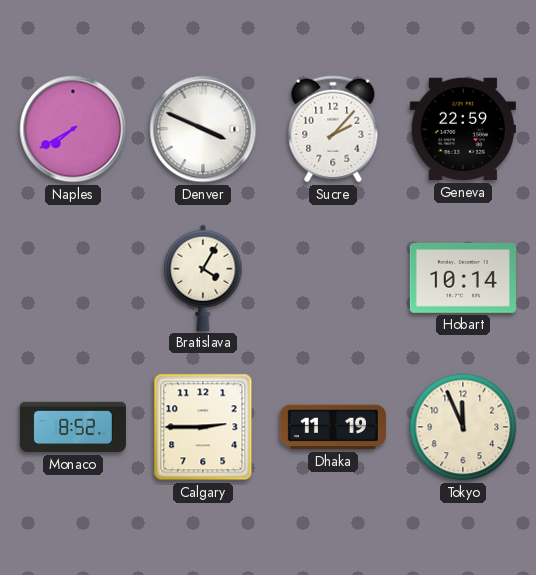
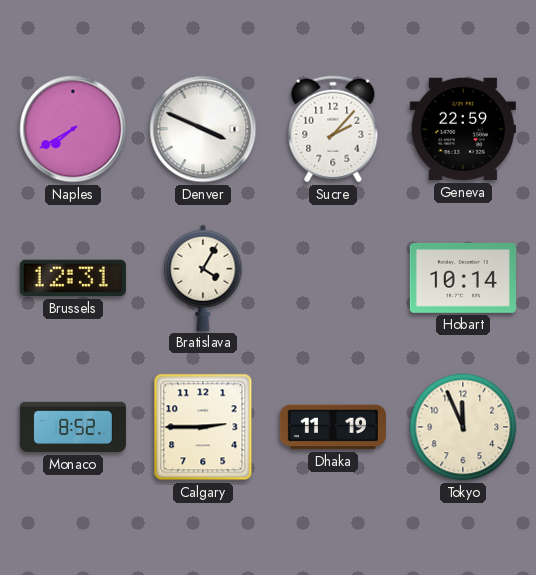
Brussels: none -> 12:31 (73, 278)
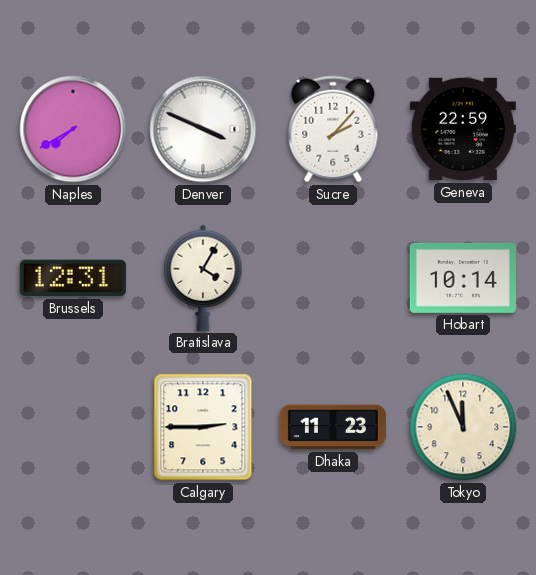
Monaco: 8:52 -> none (73, 427)
Dhaka: 11:19 -> 11:23 (333, 427)
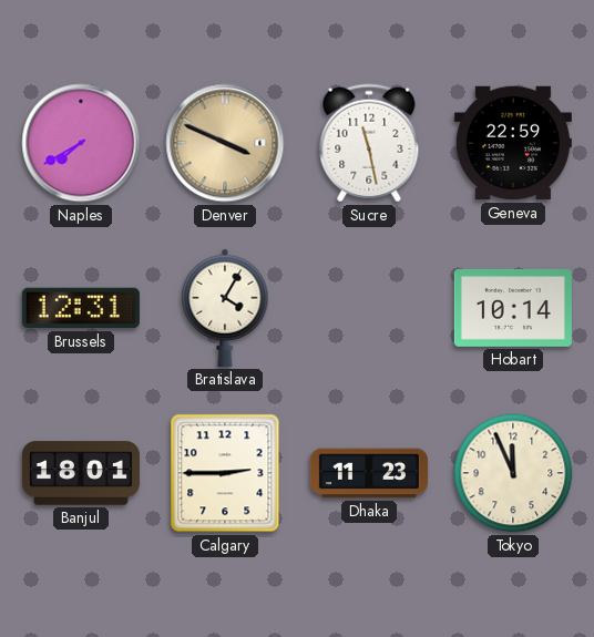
Denver dial: white -> champagne (225, 143)
Sucre: 2:07 -> 11:28 (369, 143)
Banjul: none -> 18:01 (81, 473)
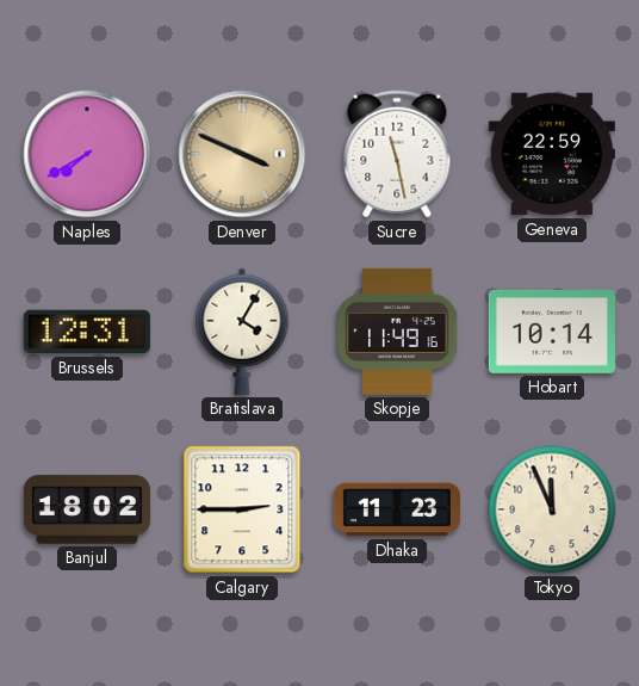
Skopje: none -> 11:49 (397, 332)
Banjul: 18:01 -> 18:02 (87, 509)
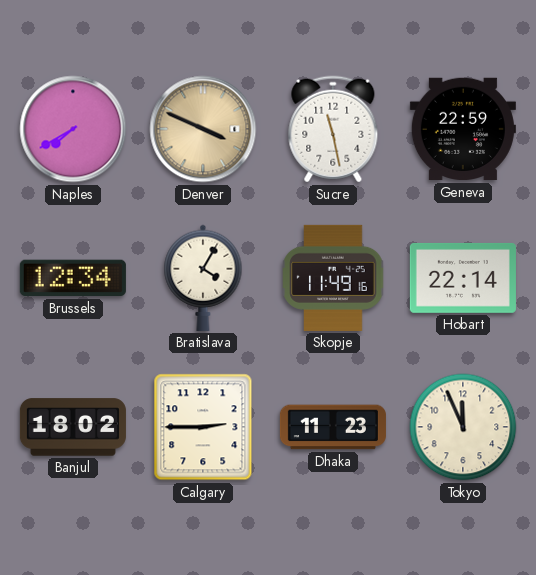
Brussels: 12:31 -> 12:34 (73, 278)
Hobart: 10:14 -> 22:14 (463, 278)
